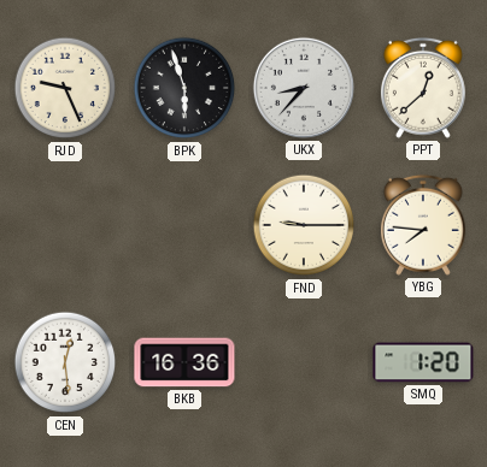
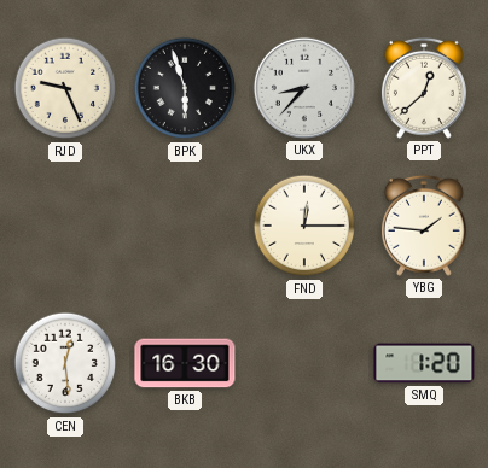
FND: 9:15 -> 12:15 (304, 226)
YBG: 7:46 -> 1:46 (424, 226)
BKB: 16:36 -> 16:30 (185, 363)
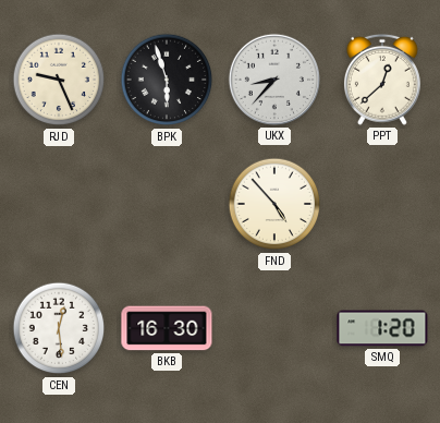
FND: 12:15 -> 4:53 (274, 204)
YBG: 1:46 -> none (424, 226)
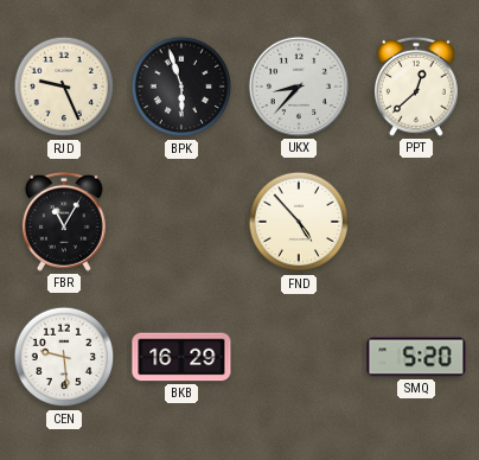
FBR: none -> 11:05 (64, 222)
CEN: 12:29 -> 9:29 (64, 357)
BKB: 16:30 -> 16:29 (181, 357)
SMQ: 1:20 -> 5:20 (416, 357)
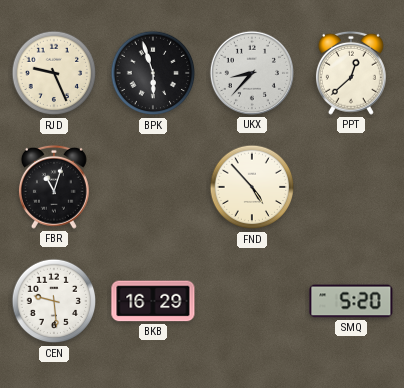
FBR: 11:05 -> 11:03 (54, 187)
